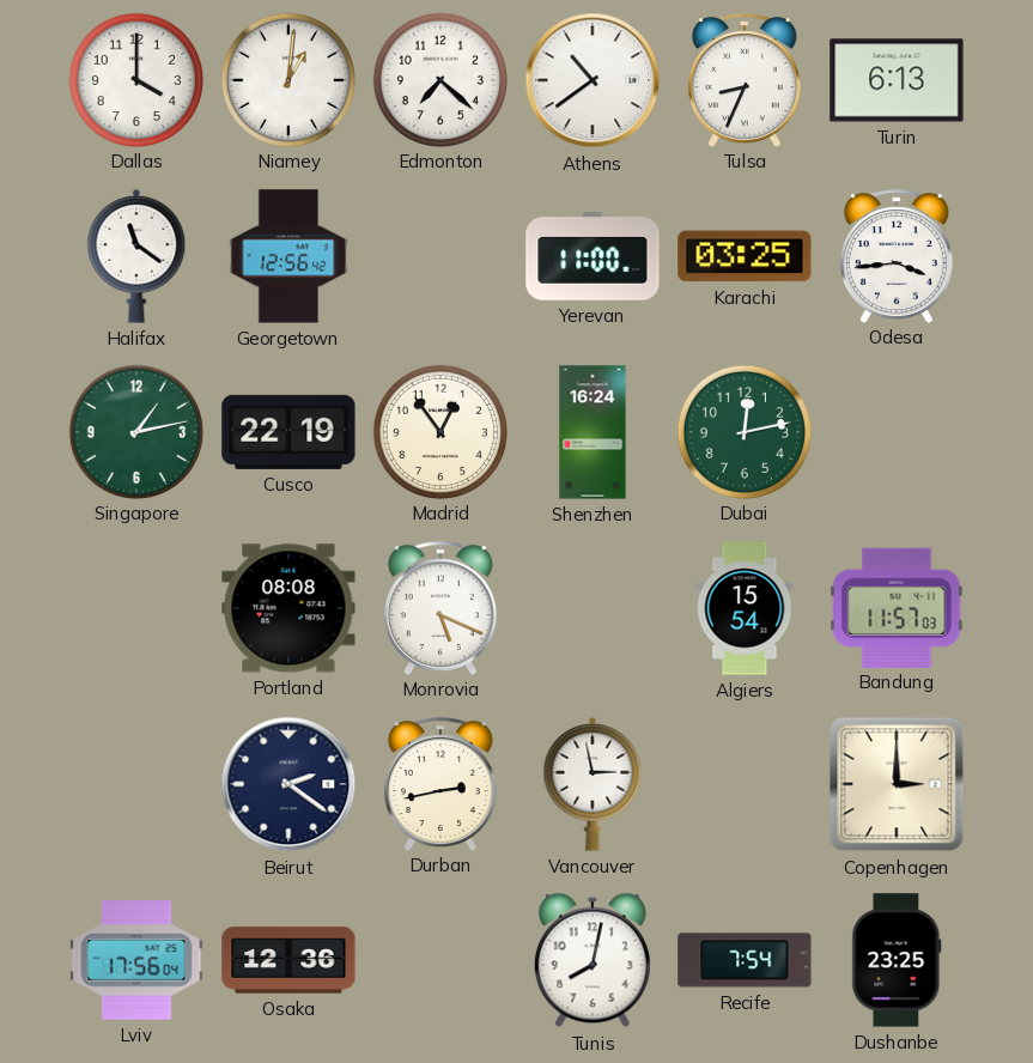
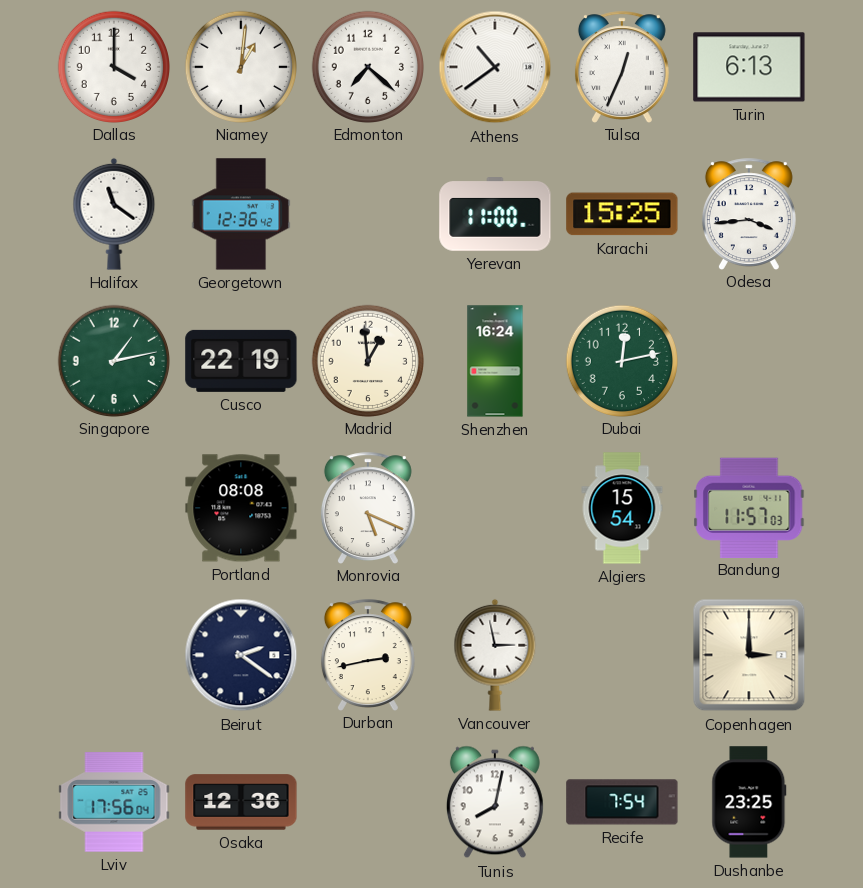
Tulsa: 8:34 -> 12:34 (622, 67)
Georgetown: 12:56 -> 12:36 (241, 214)
Karachi: 03:25 -> 15:25 (622, 214)
Madrid: 12:54 -> 12:59 (367, 360)
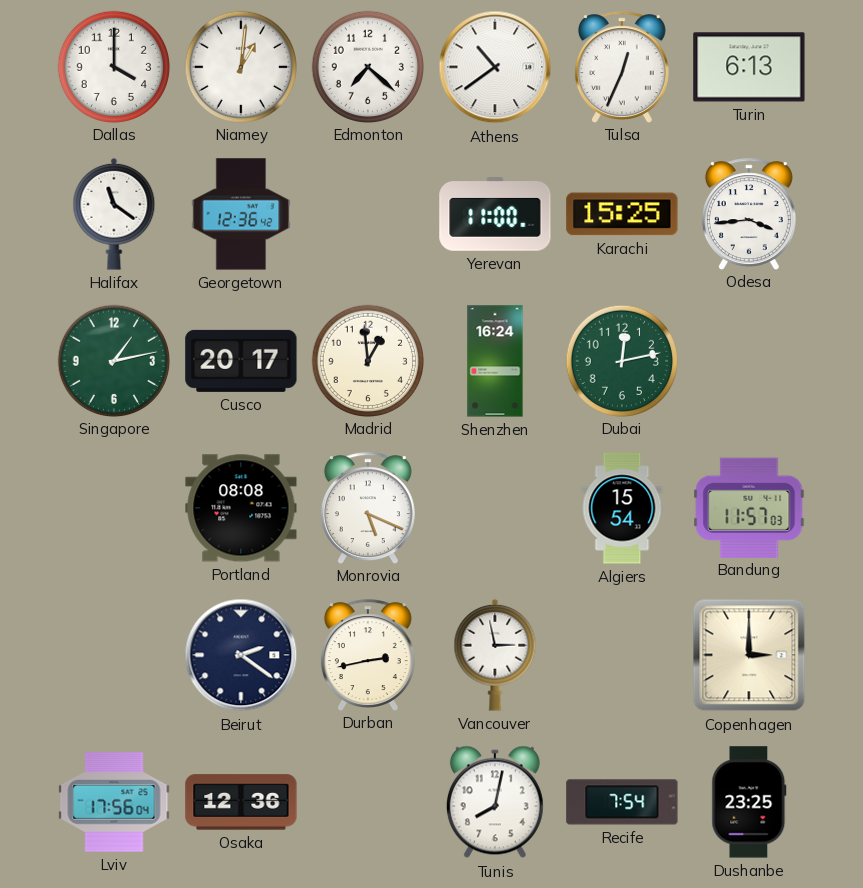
Cusco: 22:19 -> 20:17 (241, 361)
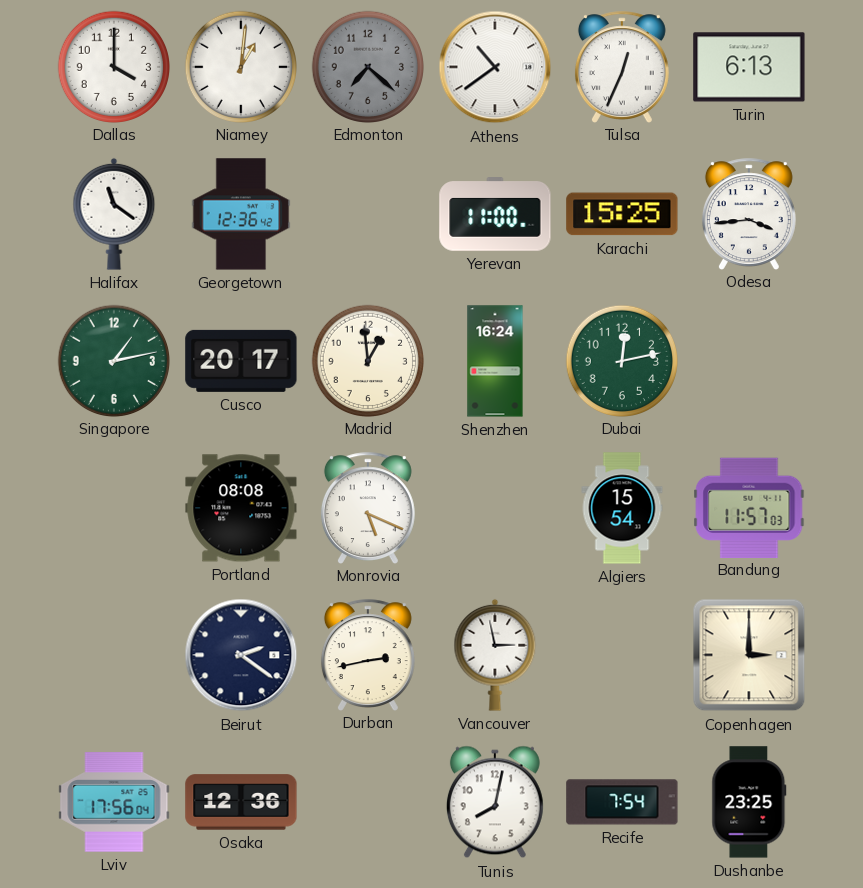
Edmonton dial: white -> grey (367, 66)
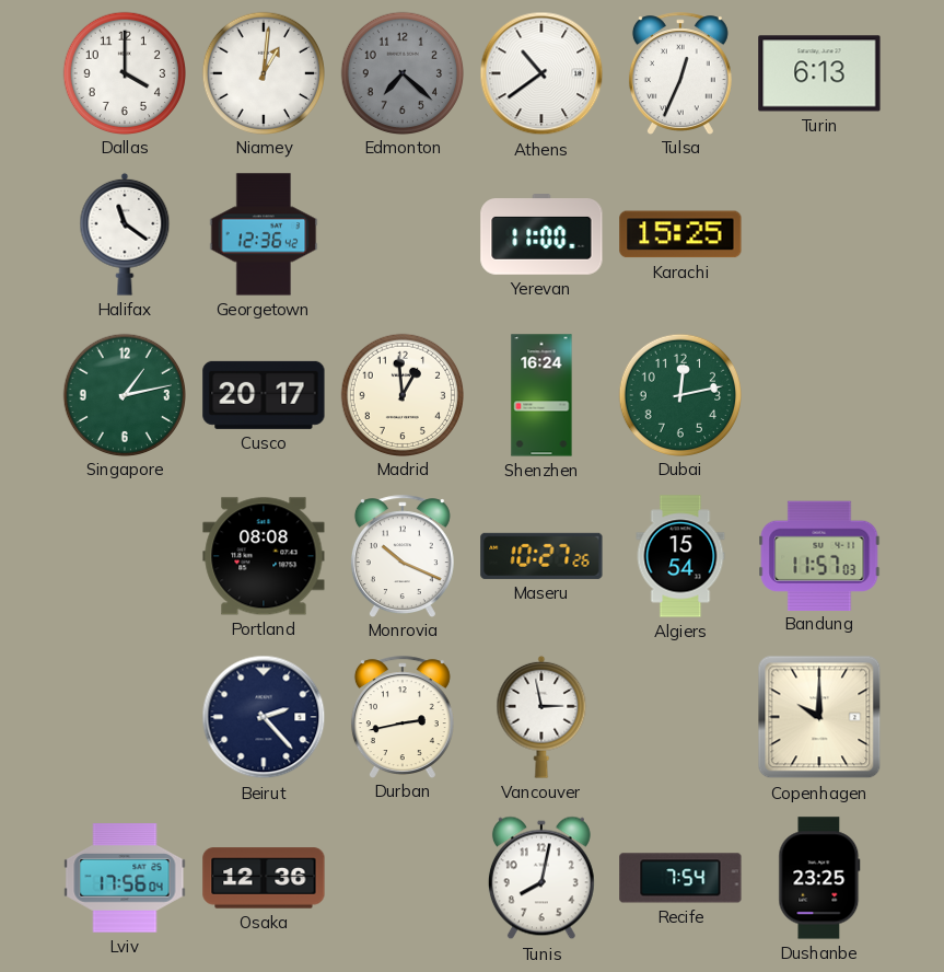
Odesa: 3:44 -> none (749, 214)
Monrovia: 5:19 -> 10:19 (403, 556)
Maseru: none -> 10:27 (541, 556)
Beirut: 2:21 -> 2:23 (264, 717)
Copenhagen: 3:00 -> 10:00 (819, 717)
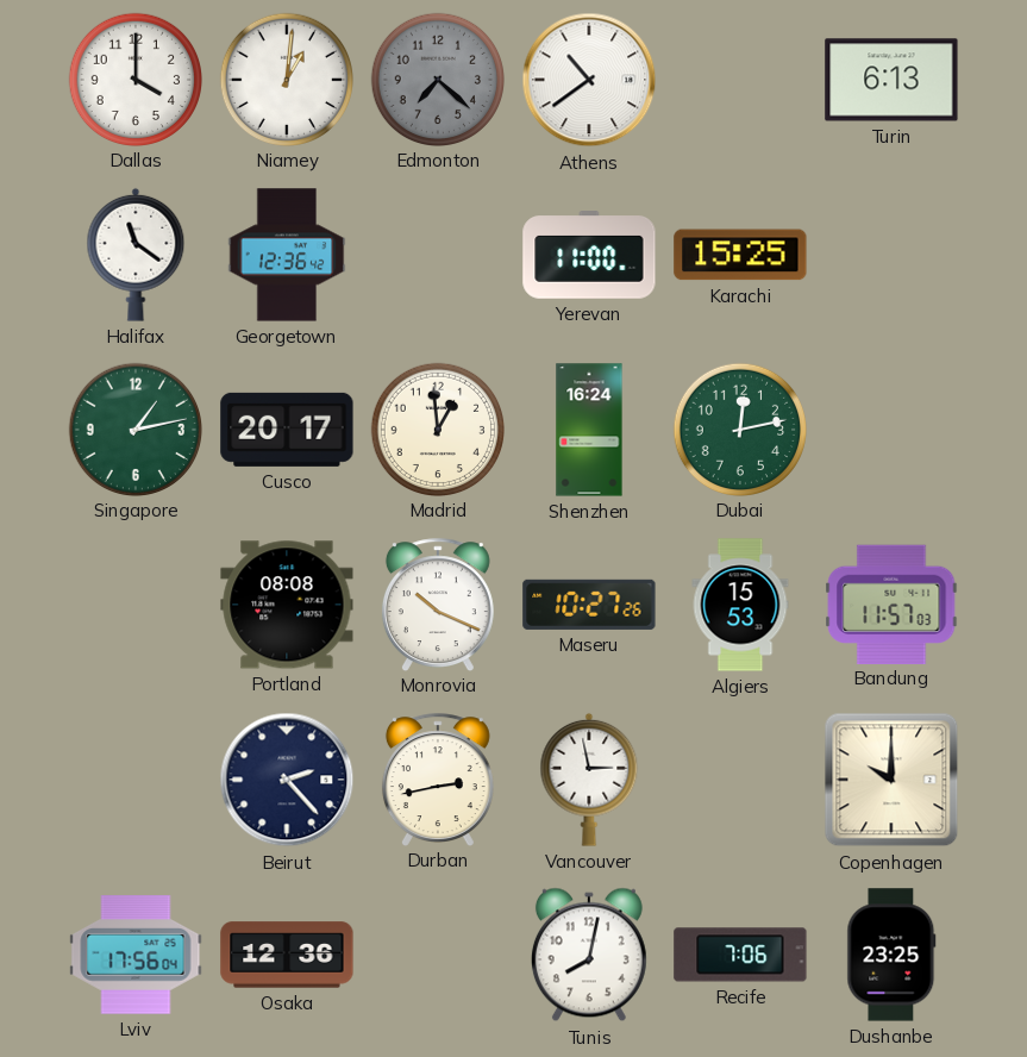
Tulsa: 12:34 -> none (680, 73)
Algiers: 15:54 -> 15:53 (740, 605)
Recife: 7:54 -> 7:06 (740, 955)
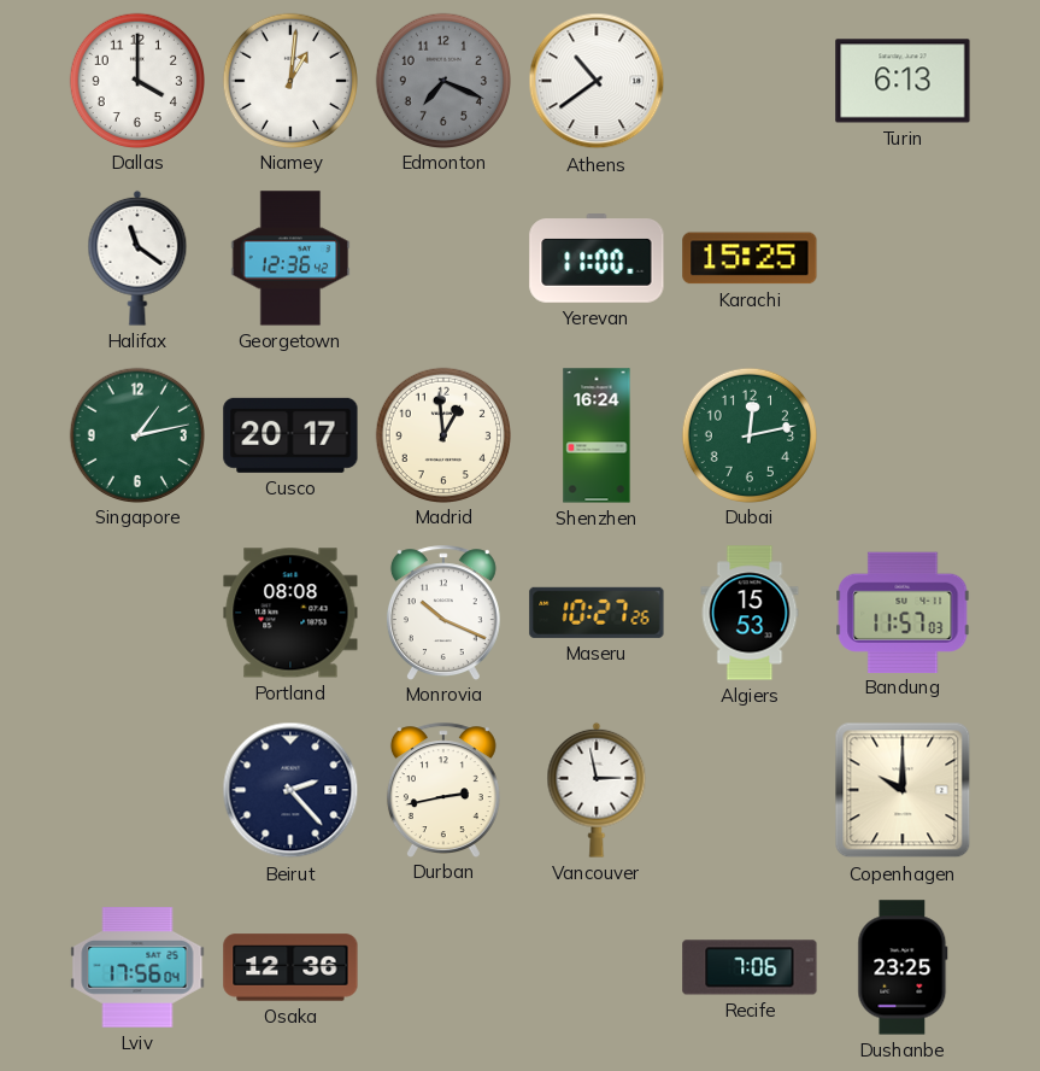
Edmonton: 7:22 -> 7:19 (442, 80)
Tunis: 8:02 -> none (589, 955)
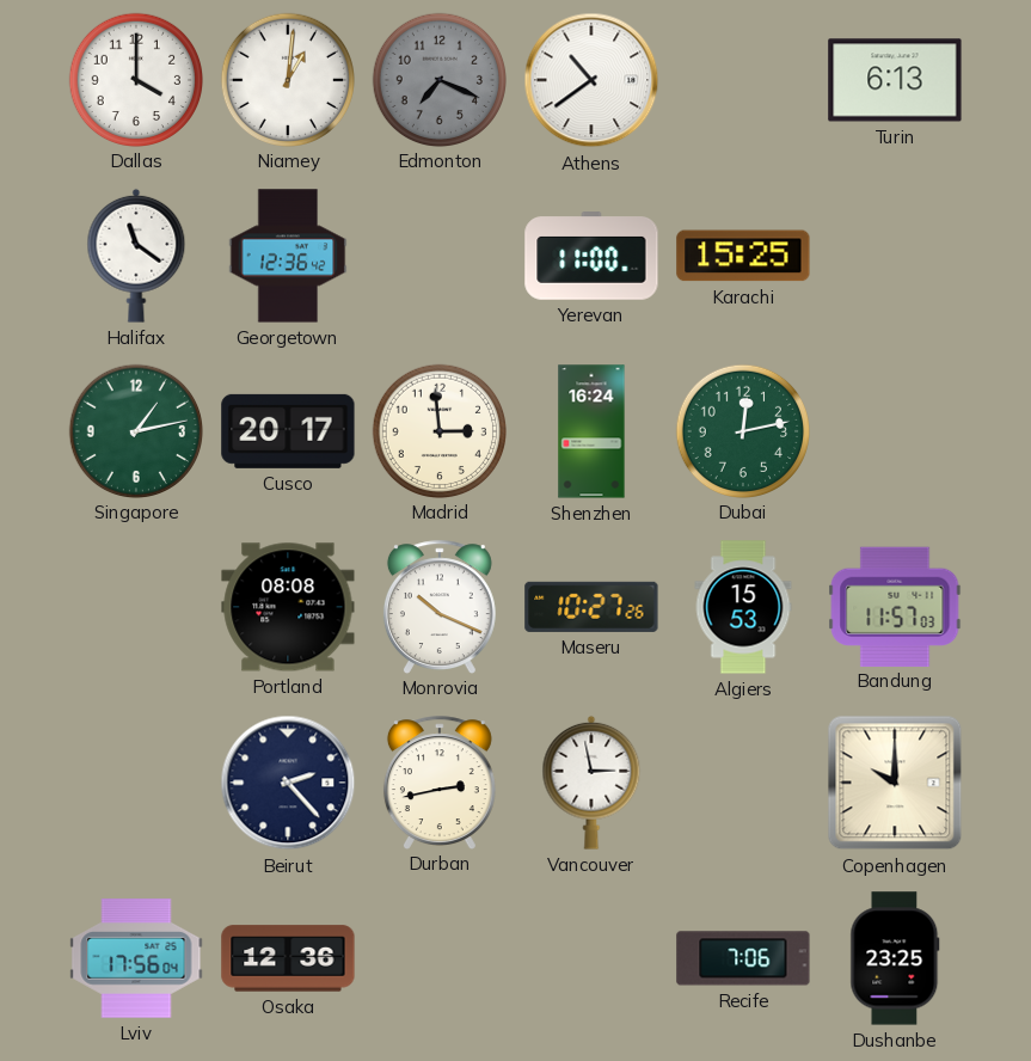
Madrid: 12:59 -> 2:59 (438, 430)
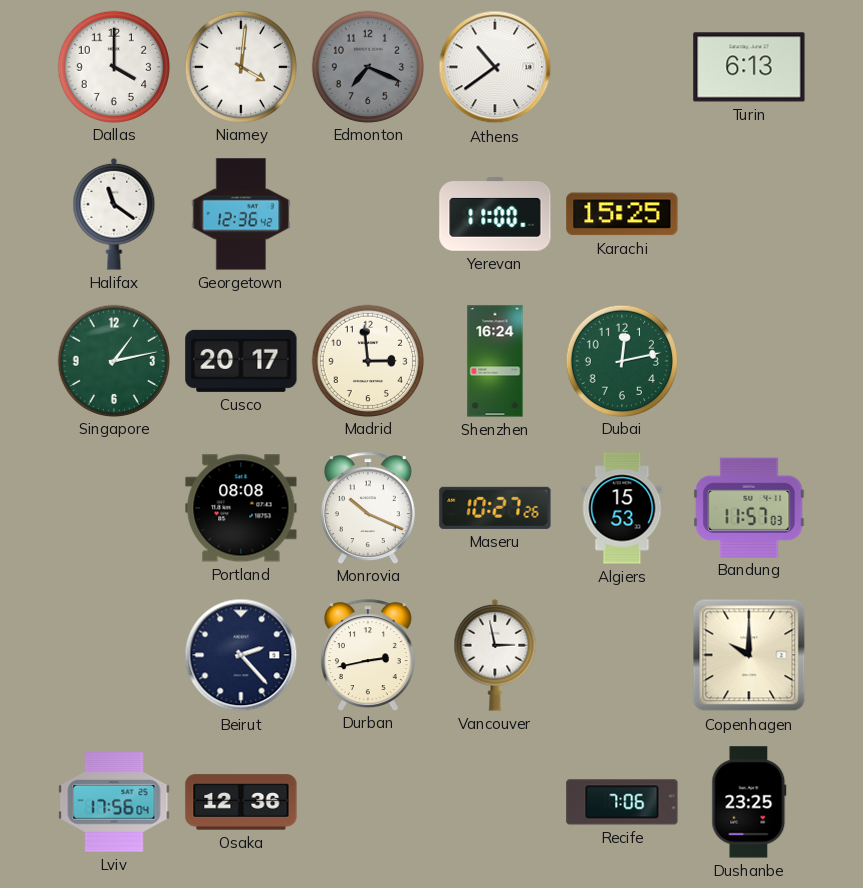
Niamey: 1:01 -> 4:01 (240, 66)
